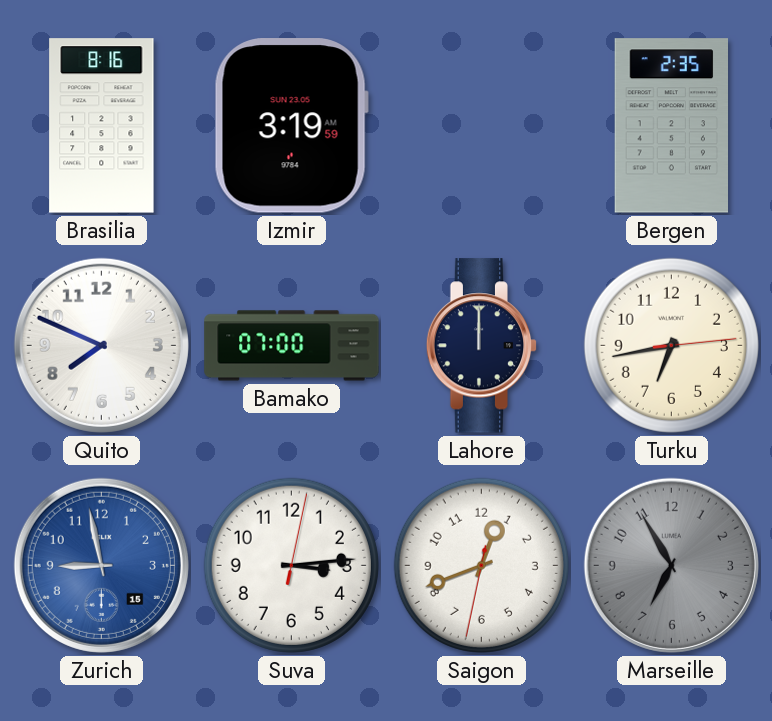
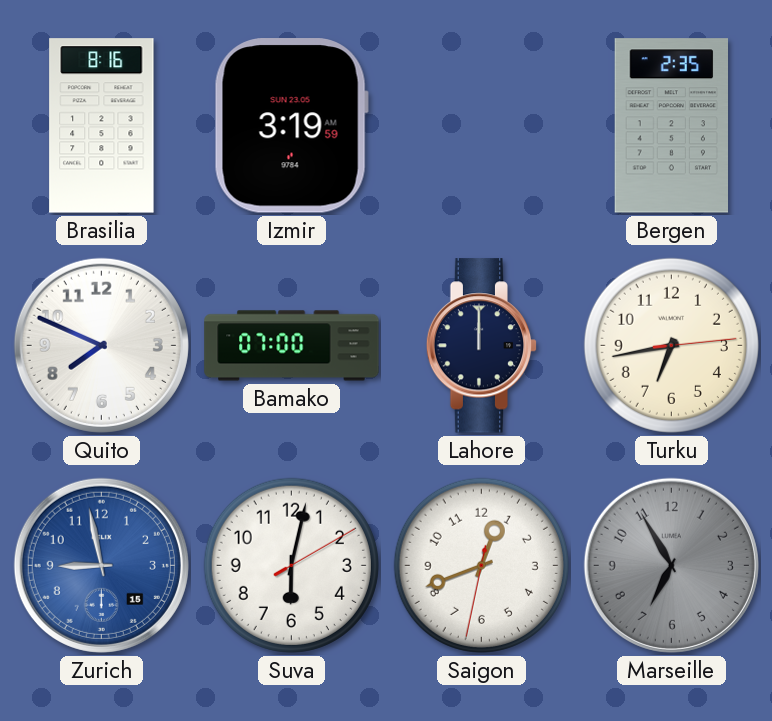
Suva: 3:14 -> 6:02 (291, 565)
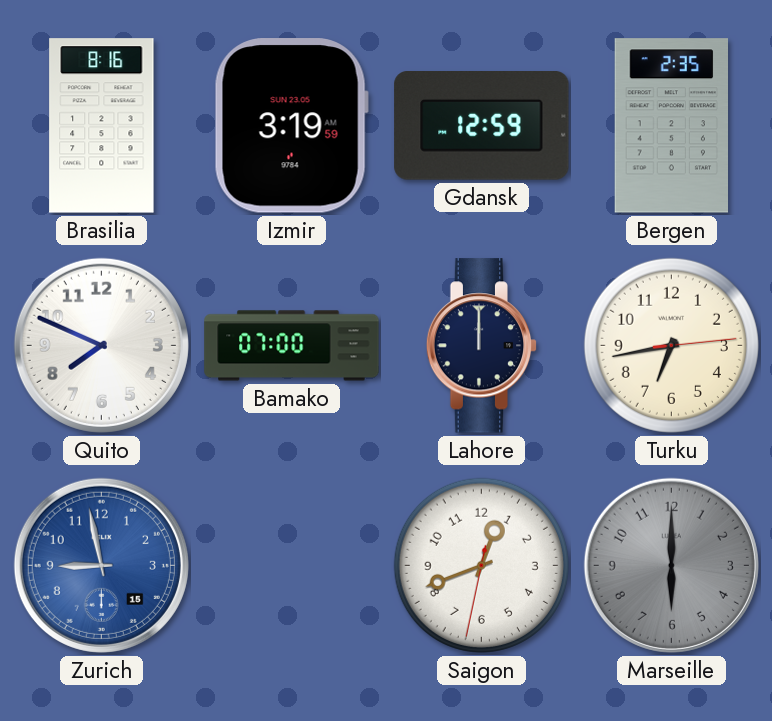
Gdansk: none -> 12:59 (482, 126)
Suva: 6:02 -> none (291, 565)
Marseille: 6:55 -> 6:00 (671, 565)
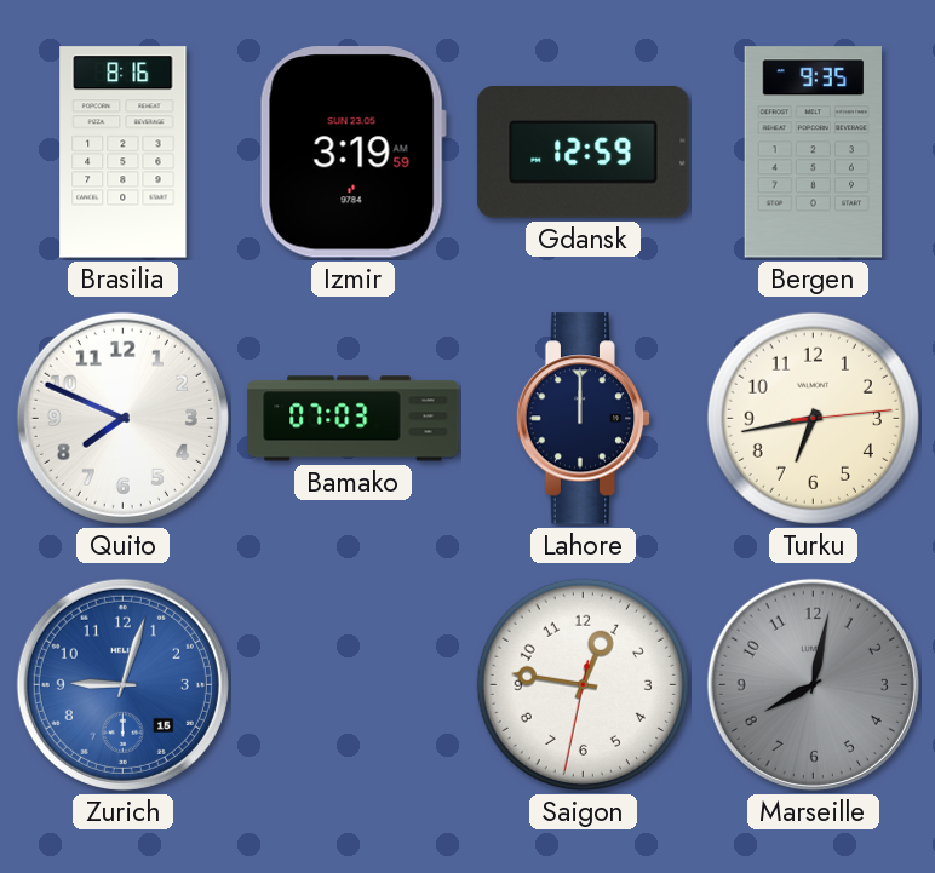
Bergen: 2:35 -> 9:35 (814, 153)
Bamako: 07:00 -> 07:03 (354, 419)
Zurich: 8:58 -> 9:03 (122, 684)
Saigon: 12:41 -> 12:46 (583, 684)
Marseille: 6:00 -> 8:02 (813, 684)
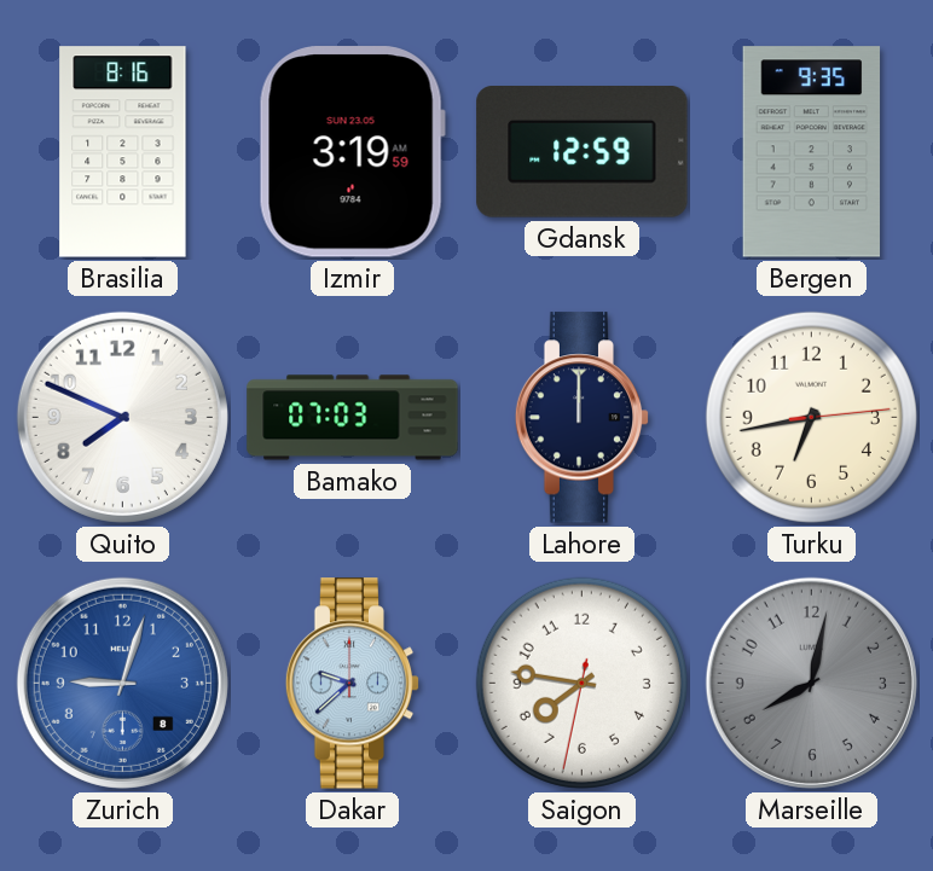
Zurich date: 15 -> 8 (122, 683)
Dakar: none -> 9:38 (353, 684)
Saigon: 12:46 -> 7:46 (581, 683)
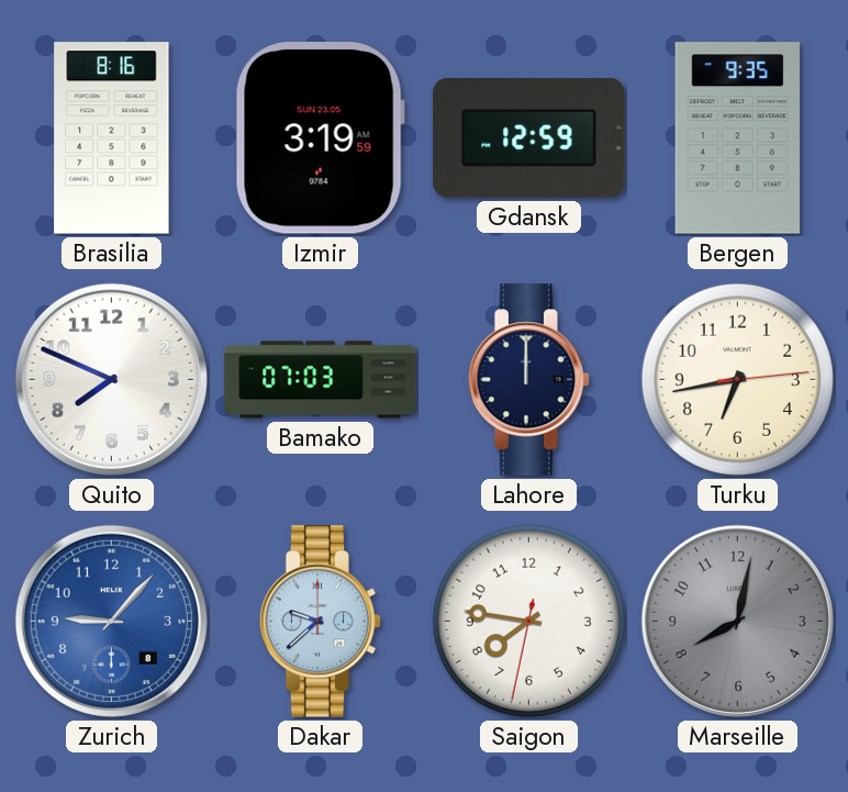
Zurich: 9:03 -> 9:07 (111, 621)
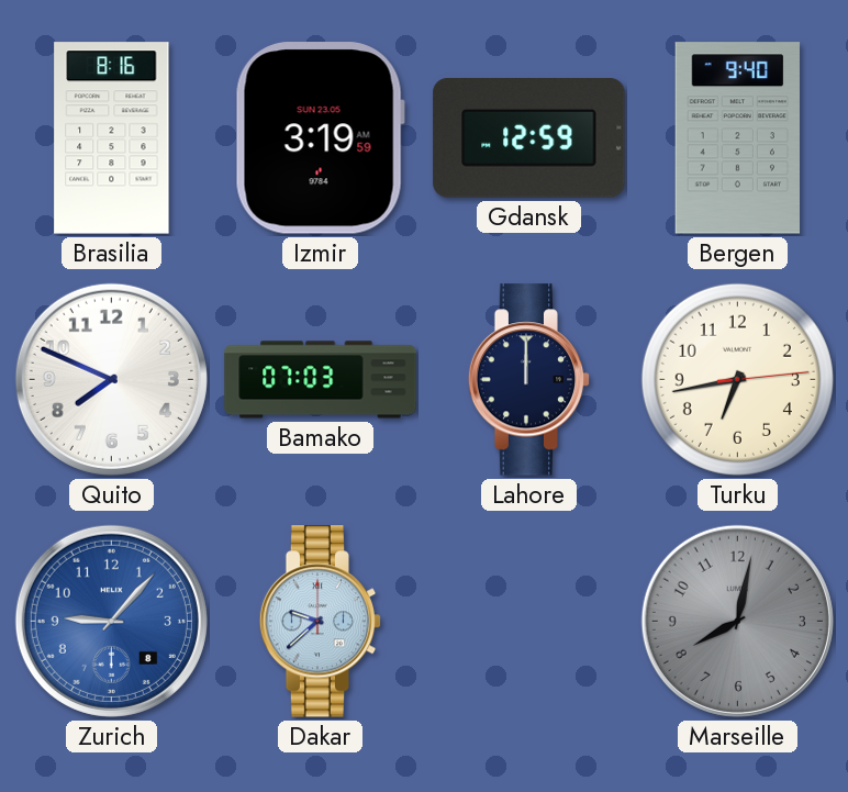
Bergen: 9:35 -> 9:40 (738, 138)
Saigon: 7:46 -> none (528, 621)
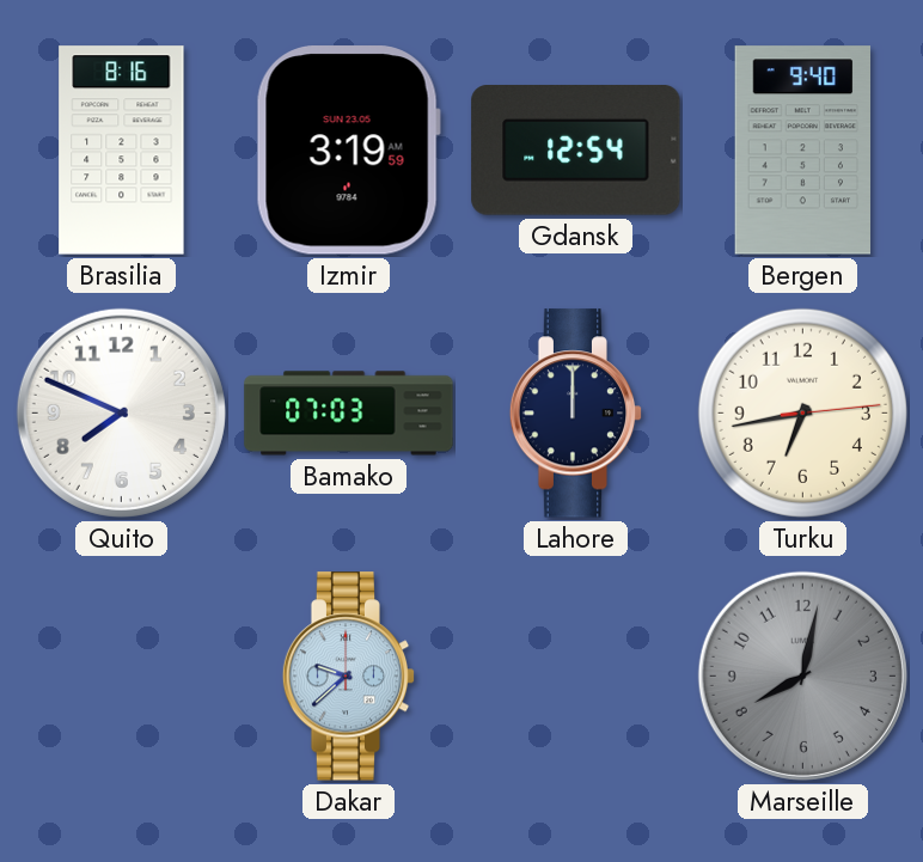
Gdansk: 12:59 -> 12:54 (576, 151)
Zurich: 9:07 -> none (111, 621)
